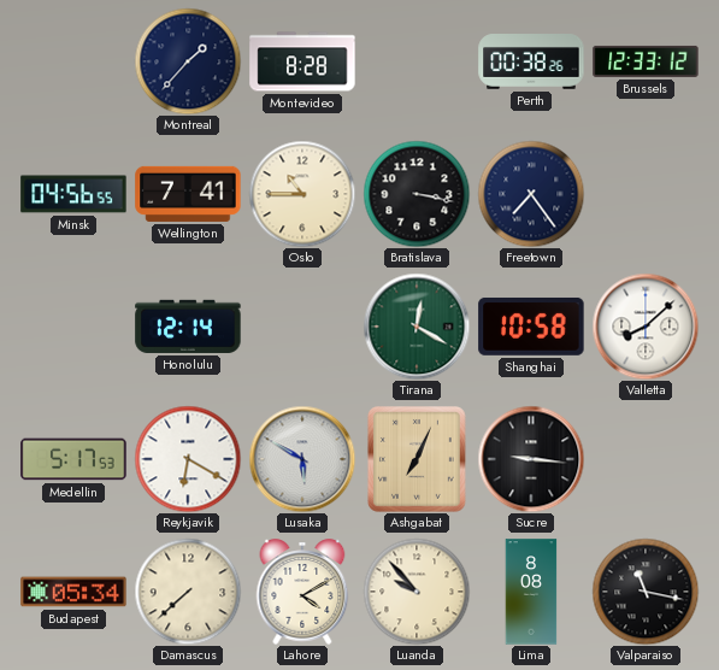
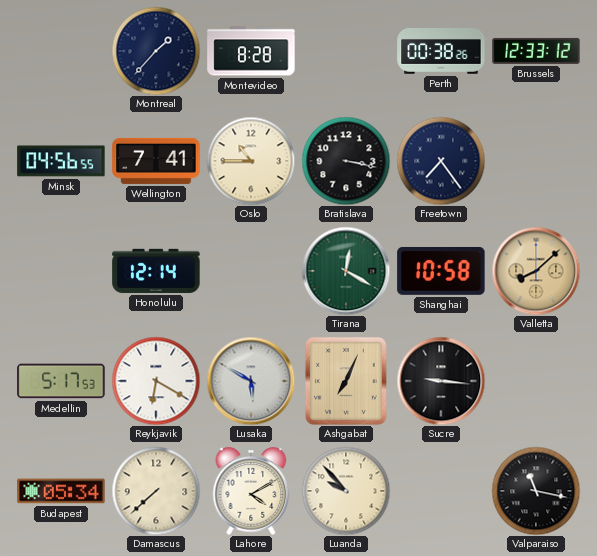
Valletta dial: white -> champagne (536, 271)
Lima: 8:08 -> none (531, 592)
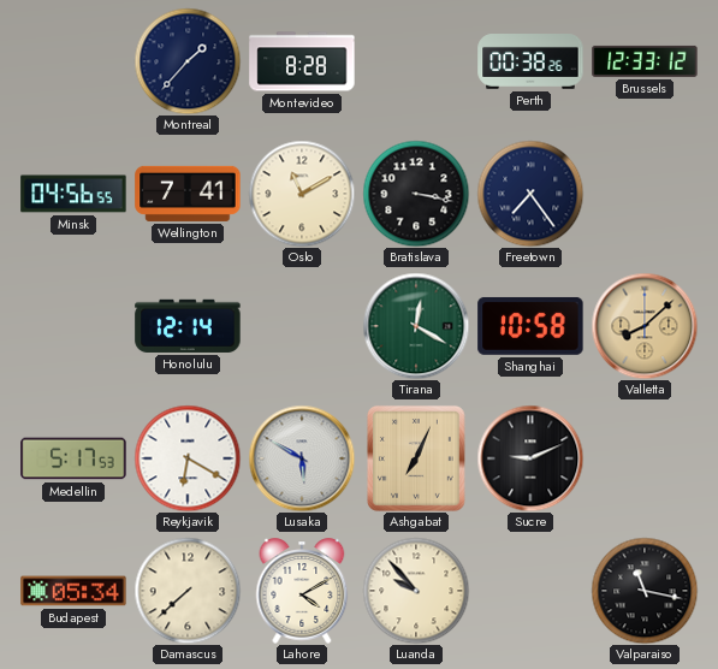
Oslo: 10:45 -> 11:10 (302, 194)
Sucre: 9:16 -> 9:11 (530, 458)
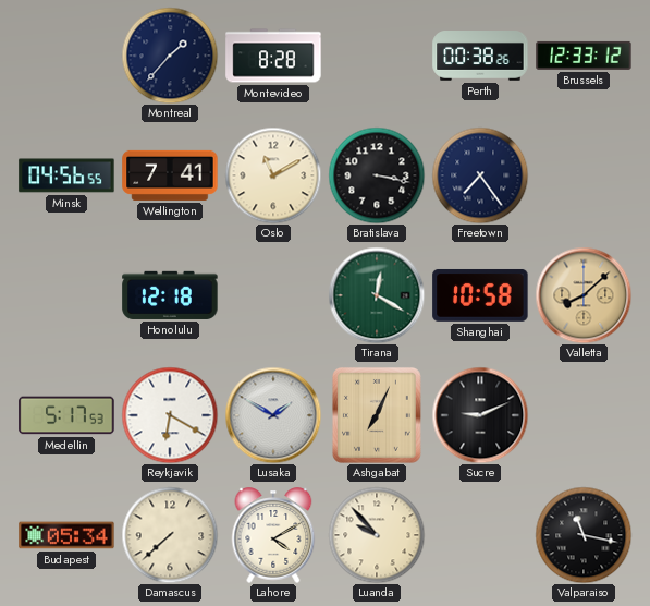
Honolulu: 12:14 -> 12:18 (170, 295)
Lusaka: 5:50 -> 1:50 (273, 415)
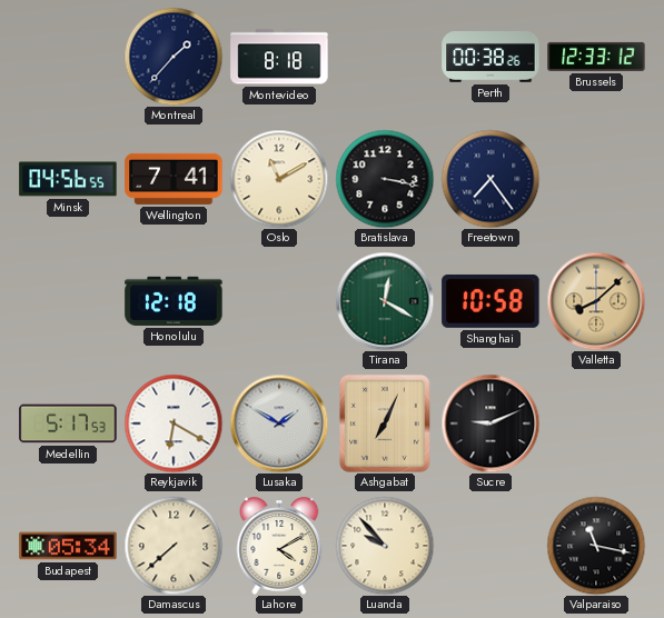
Montevideo: 8:28 -> 8:18 (279, 57)
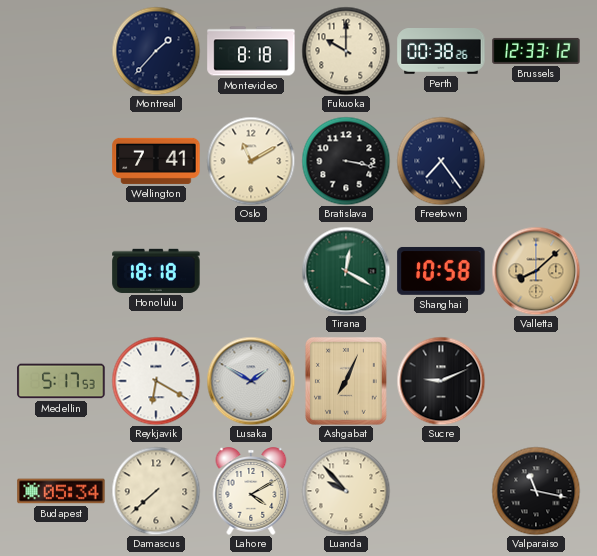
Fukuoka: none -> 10:00 (346, 51)
Minsk: 04:56 -> none (68, 179)
Honolulu: 12:18 -> 18:18 (156, 271)
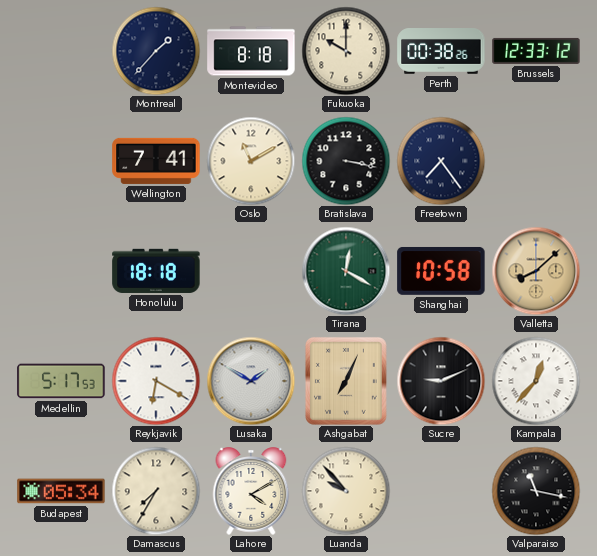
Kampala: none -> 12:37 (536, 381)
Damascus: 7:38 -> 7:35 (156, 491)
